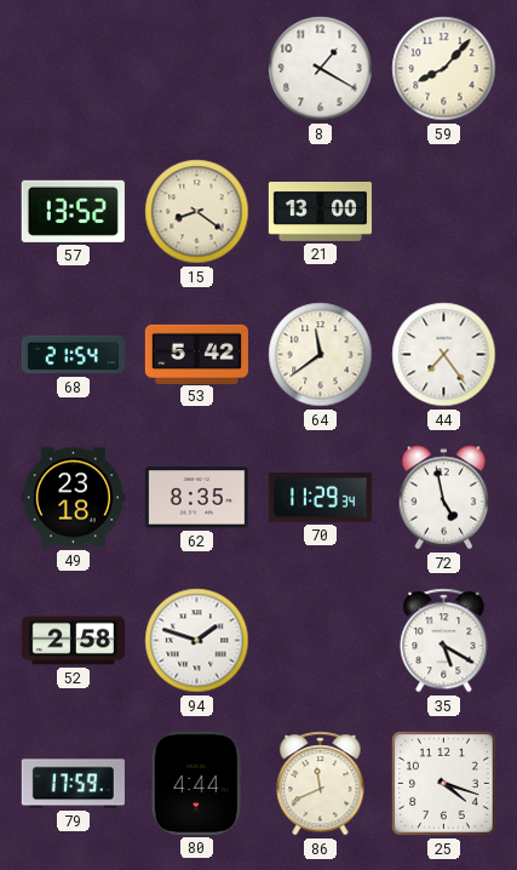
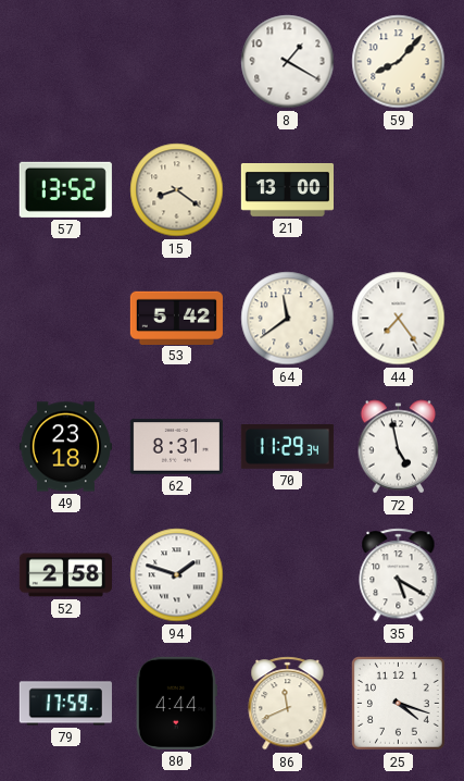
68: 21:54 -> none (73, 355)
62: 8:35 -> 8:31 (176, 447)
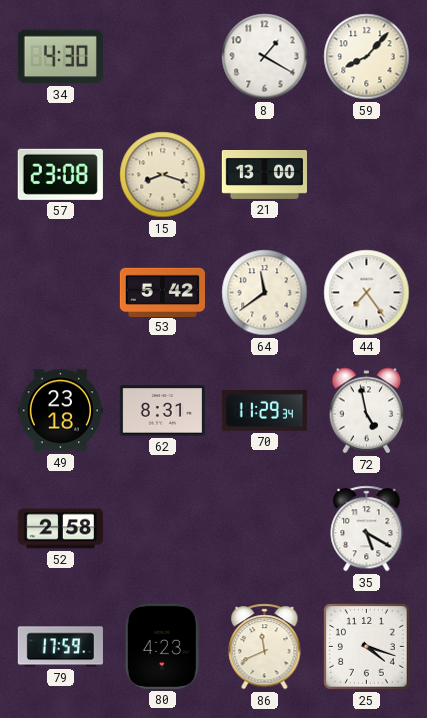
34: none -> 4:30 (60, 57)
57: 13:52 -> 23:08 (60, 174)
15: 8:21 -> 8:18 (163, 175)
94: 1:48 -> none (177, 575)
80: 4:44 -> 4:23 (162, 646)
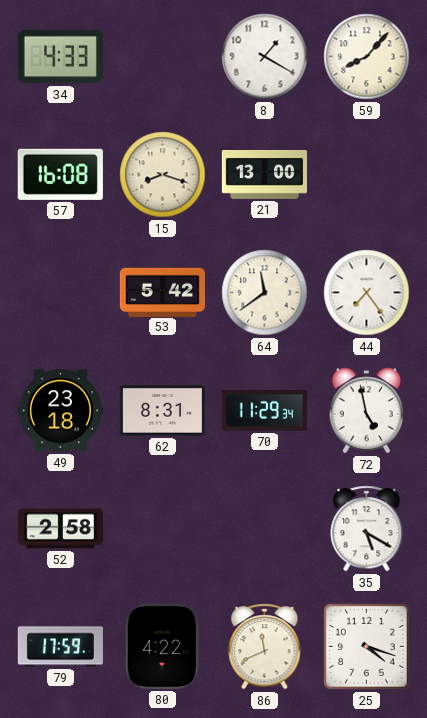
34: 4:30 -> 4:33 (60, 57)
57: 23:08 -> 16:08 (60, 174)
80: 4:23 -> 4:22 (162, 646)
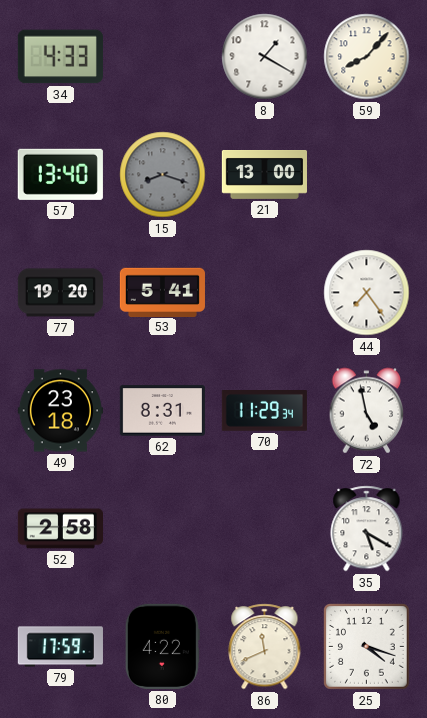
57: 16:08 -> 13:40 (60, 174)
15 dial: cream -> grey (163, 175)
77: none -> 19:20 (60, 293)
53: 5:42 -> 5:41 (162, 292)
64: 11:39 -> none (265, 293)
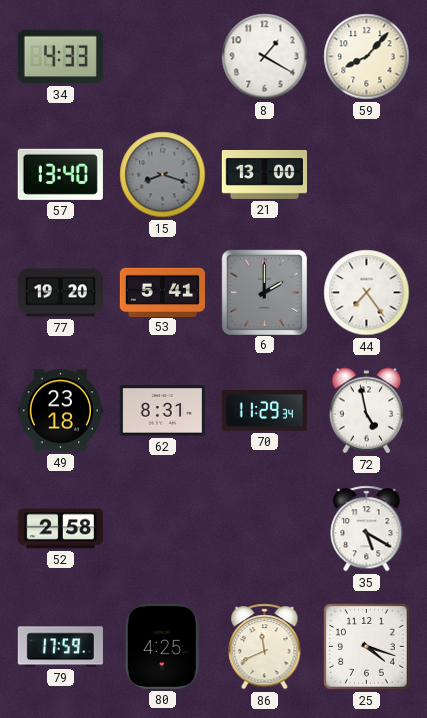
6: none -> 2:00 (264, 292)
80: 4:22 -> 4:25 (162, 646)
